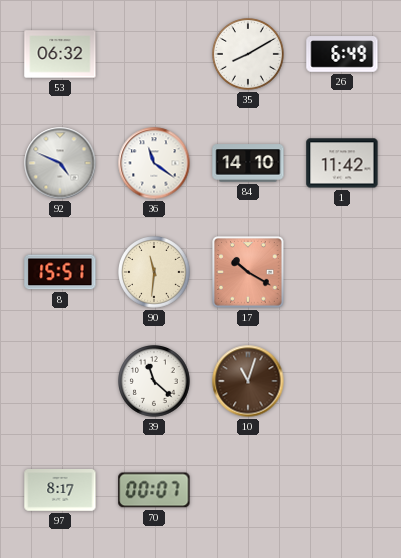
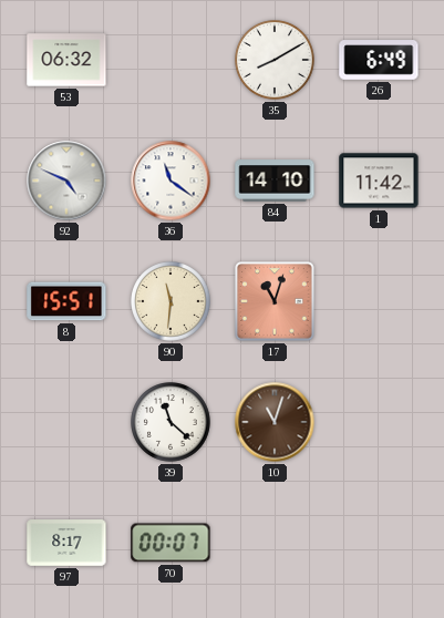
17: 10:20 -> 11:03 (276, 302)
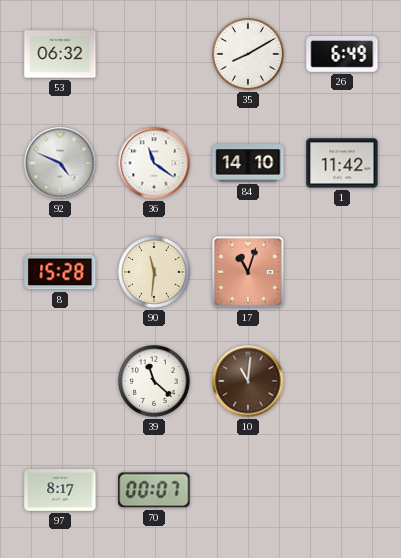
8: 15:51 -> 15:28 (60, 272)
10: 11:03 -> 11:01 (248, 381)
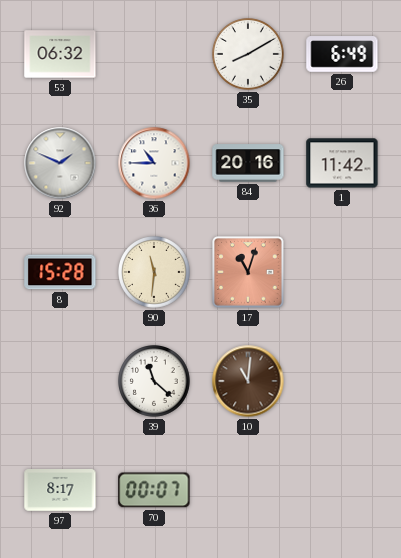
92: 4:49 -> 1:49 (60, 163)
36: 11:21 -> 10:45 (154, 163)
84: 14:10 -> 20:16 (248, 163)
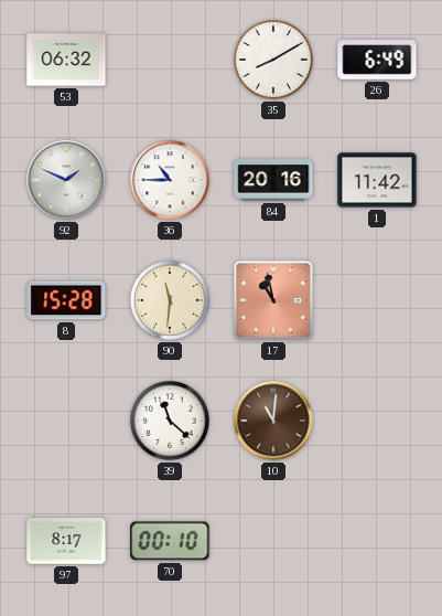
17: 11:03 -> 10:58 (274, 301)
70: 00:07 -> 00:10 (170, 541)
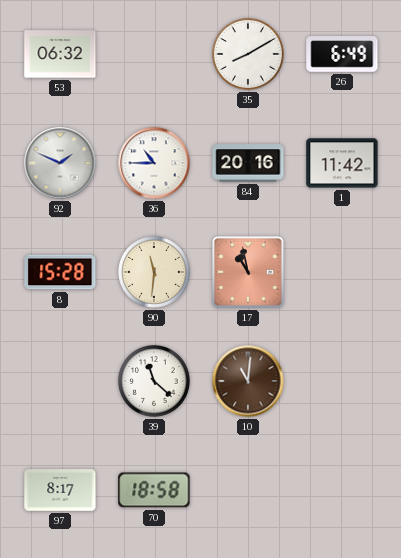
70: 00:10 -> 18:58 (154, 490)
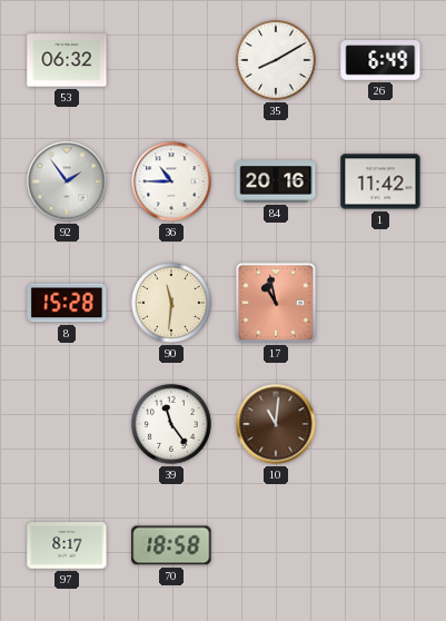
92: 1:49 -> 1:54 (67, 181)
39: 11:22 -> 11:24 (172, 425)
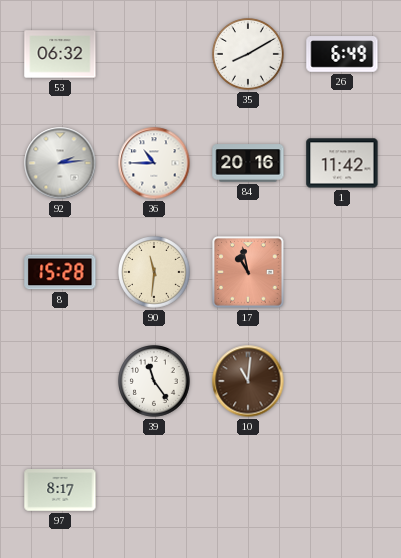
92: 1:54 -> 2:14 (60, 163)
70: 18:58 -> none (171, 545)
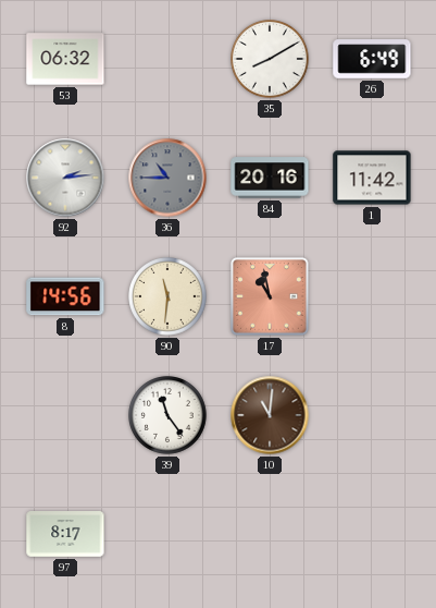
36 dial: white -> grey (167, 178)
8: 15:28 -> 14:56 (65, 296)
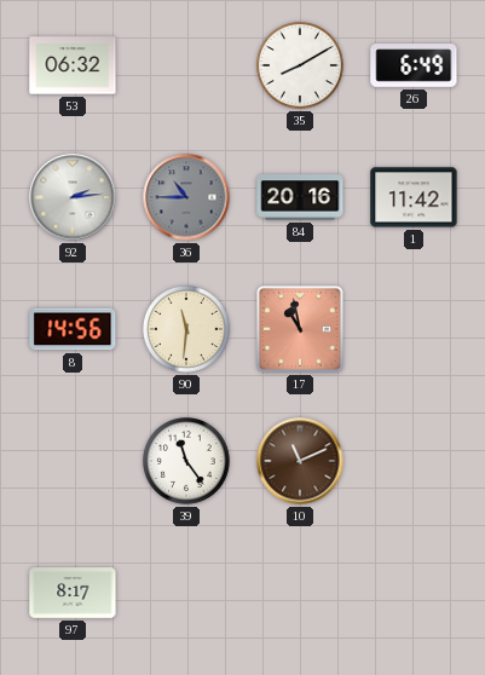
10: 11:01 -> 11:11 (300, 461)
